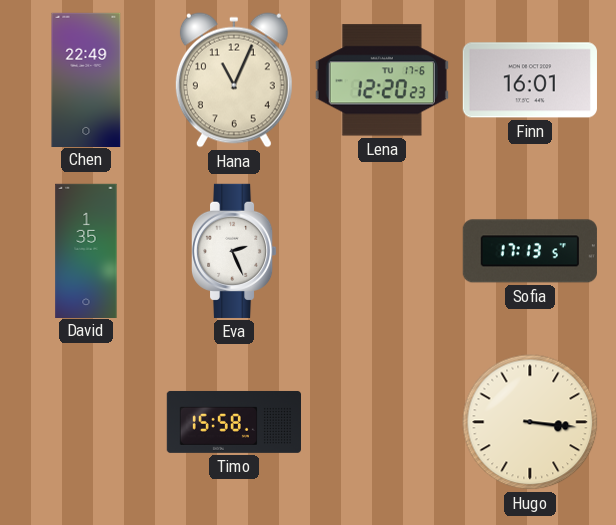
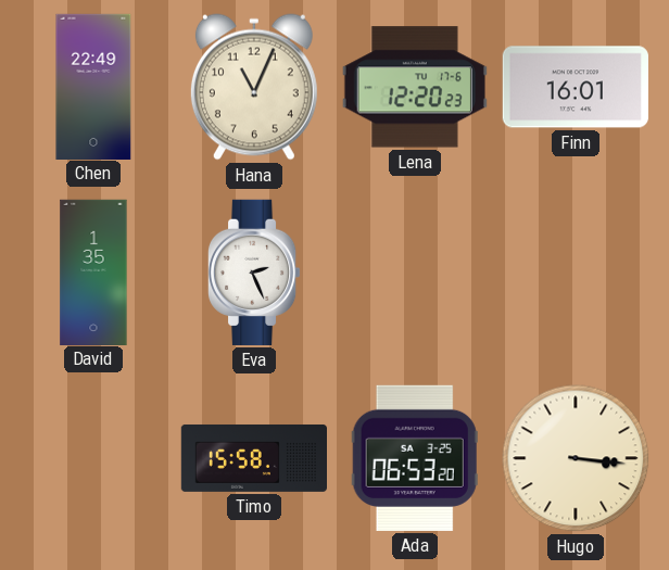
Sofia: 17:13 -> none (530, 251)
Ada: none -> 06:53 (415, 458)
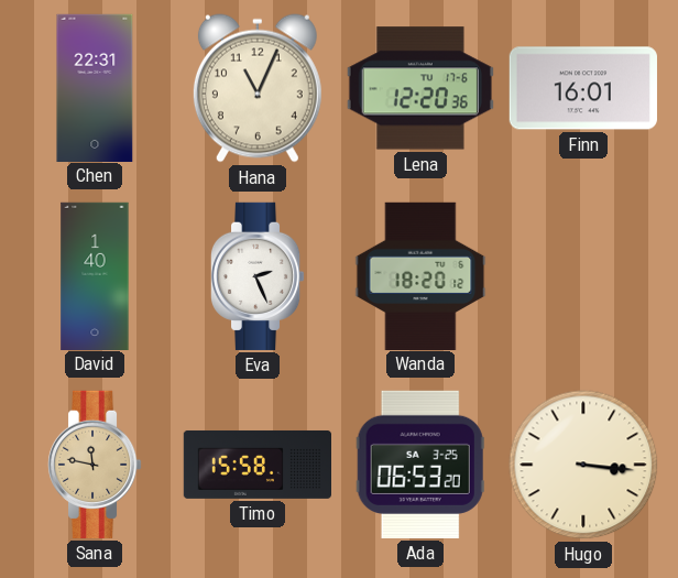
Chen: 22:49 -> 22:31 (95, 87)
Lena: 12:20:23 -> 12:20:36 (420, 88)
David: 1:35 -> 1:40 (95, 275)
Wanda: none -> 18:20 (420, 275)
Sana: none -> 11:47 (95, 465)
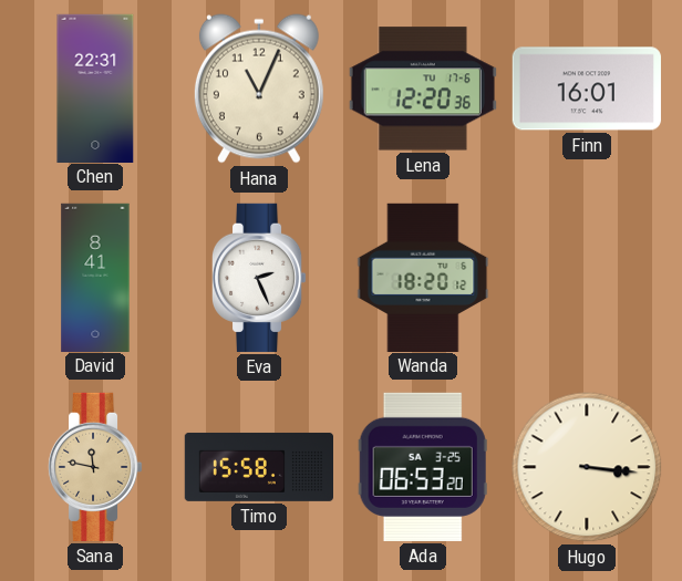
David: 1:40 -> 8:41 (95, 277)
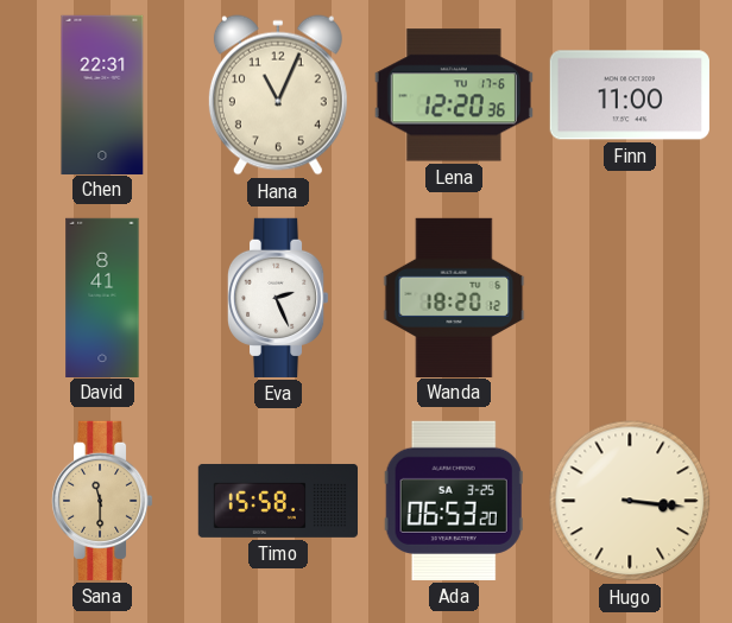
Finn: 16:01 -> 11:00 (630, 95)
Sana: 11:47 -> 11:30 (102, 501)
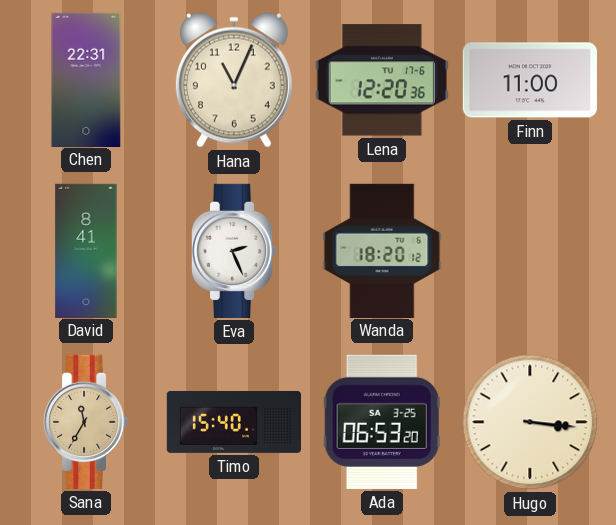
Sana: 11:30 -> 11:35 (86, 422)
Timo: 15:58 -> 15:40 (233, 422)
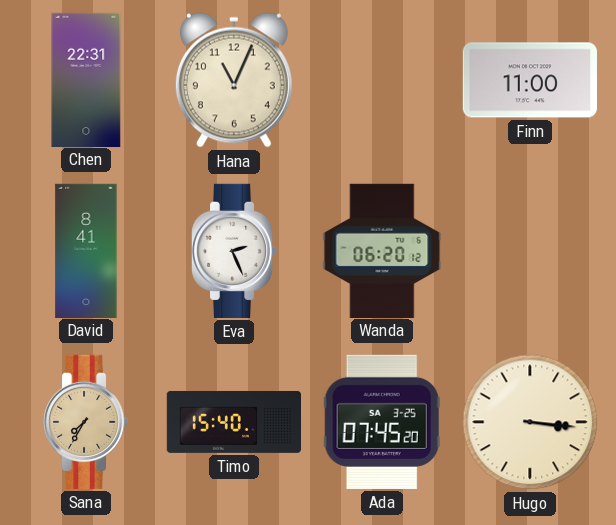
Lena: 12:20 -> none (382, 80)
Wanda: 18:20 -> 06:20 (382, 250)
Sana: 11:35 -> 7:35 (86, 422)
Ada: 06:53 -> 07:45 (382, 422)
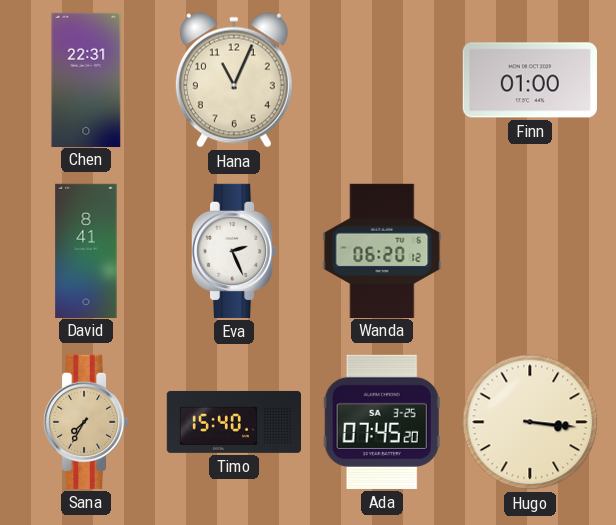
Finn: 11:00 -> 01:00 (530, 80)
